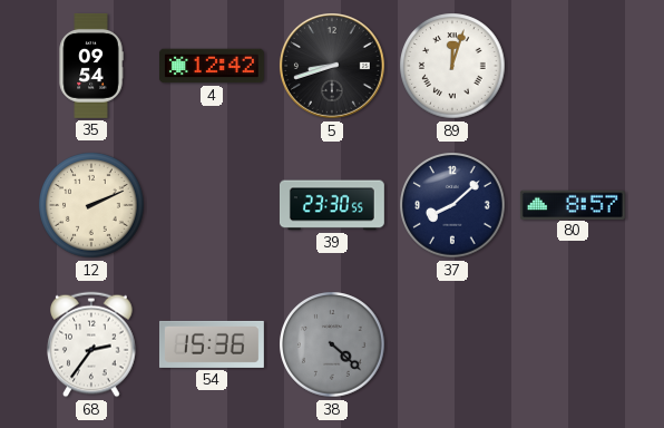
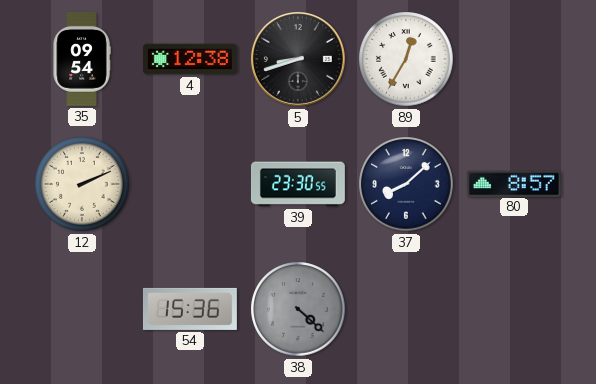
4: 12:42 -> 12:38 (190, 59)
89: 12:03 -> 12:35 (406, 59)
68: 2:36 -> none (91, 344)
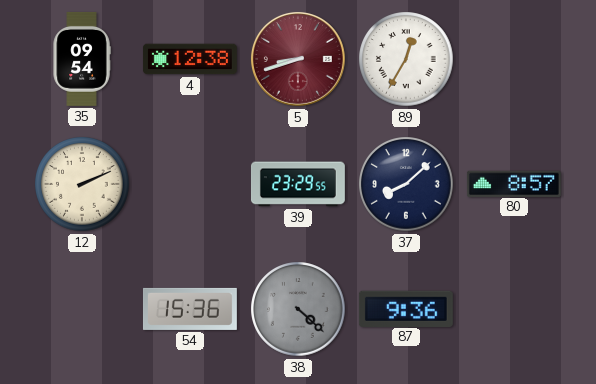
5 dial: black -> burgundy (298, 59)
39: 23:30 -> 23:29 (298, 184)
87: none -> 9:36 (406, 308)
